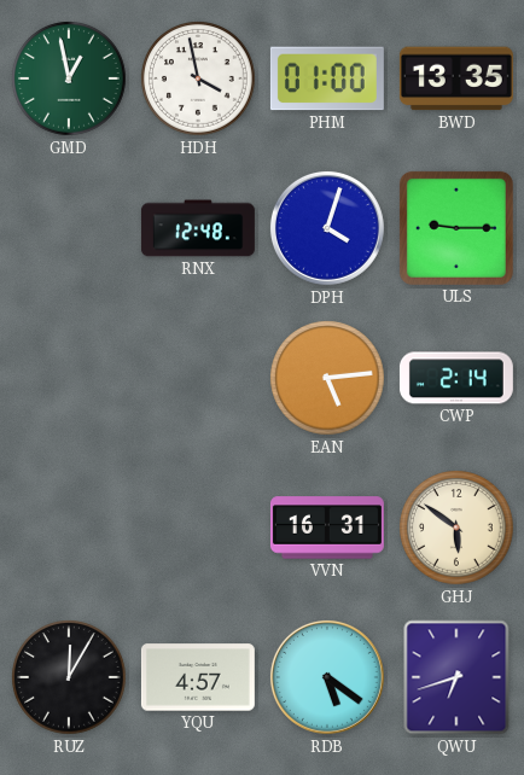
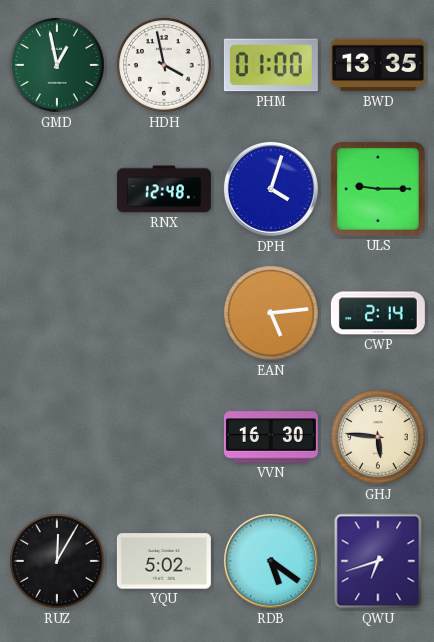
VVN: 16:31 -> 16:30 (271, 437)
GHJ: 5:51 -> 5:46 (379, 438)
YQU: 4:57 -> 5:02 (164, 561)
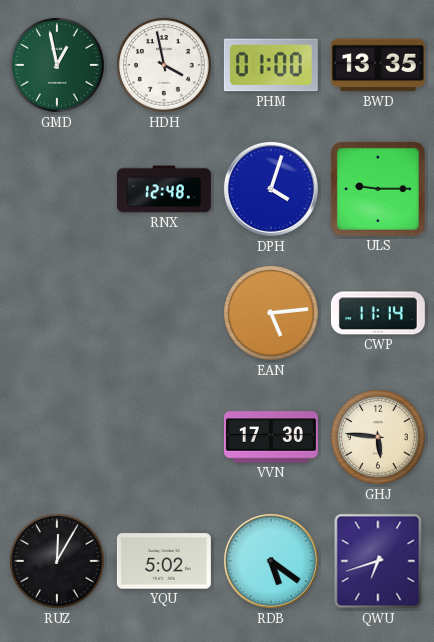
CWP: 2:14 -> 11:14 (378, 313)
VVN: 16:30 -> 17:30 (271, 437)
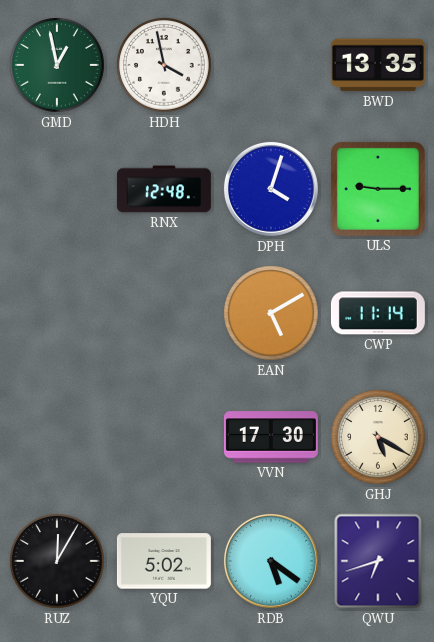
PHM: 01:00 -> none (271, 65)
EAN: 5:14 -> 5:10 (272, 314)
GHJ: 5:46 -> 5:20 (379, 438)
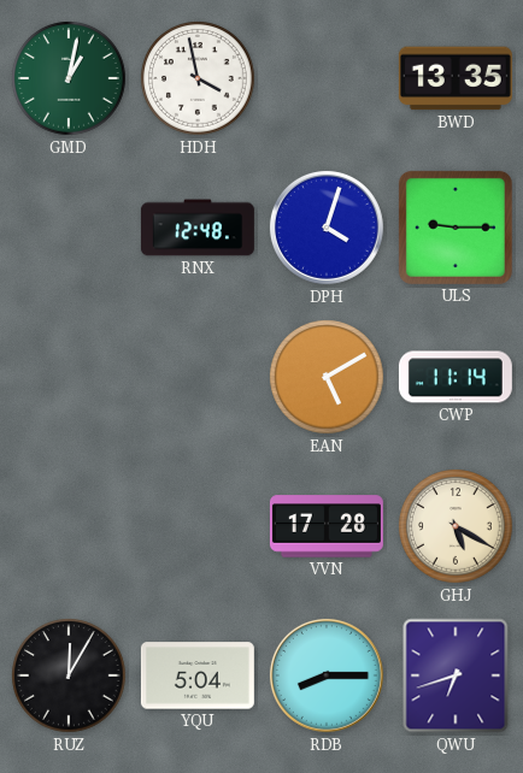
GMD: 12:58 -> 1:02 (70, 79)
VVN: 17:30 -> 17:28 (327, 526)
YQU: 5:02 -> 5:04 (198, 675)
RDB: 5:21 -> 8:15 (327, 675)
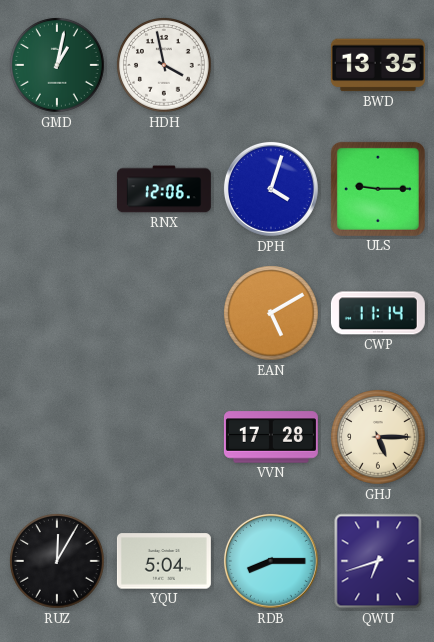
RNX: 12:48 -> 12:06 (164, 189)
GHJ: 5:20 -> 5:15 (379, 438)
